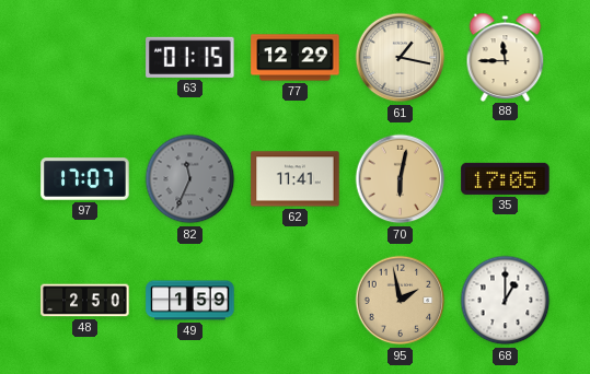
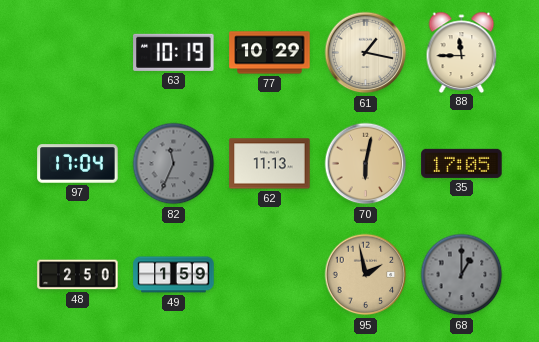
63: 01:15 -> 10:19 (174, 52)
77: 12:29 -> 10:29 (270, 53)
97: 17:07 -> 17:04 (78, 164)
62: 11:41 -> 11:13 (270, 164)
68 dial: white -> grey (462, 275)
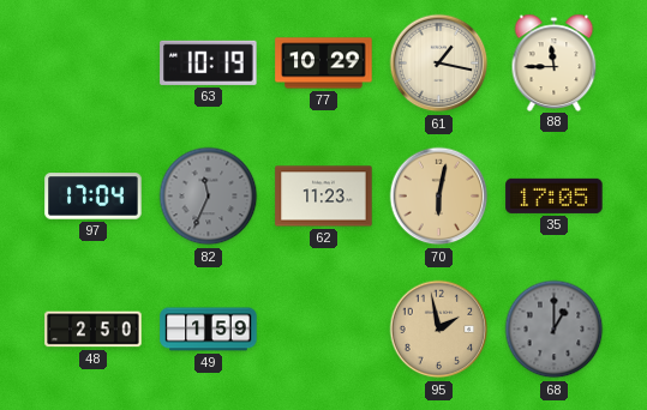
62: 11:13 -> 11:23 (324, 197)
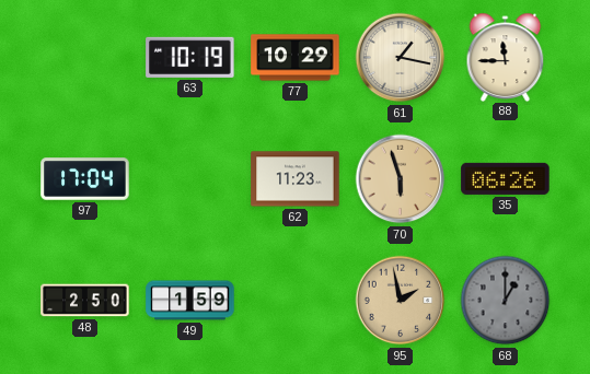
82: 11:34 -> none (209, 197)
70: 6:02 -> 5:57 (401, 179)
35: 17:05 -> 06:26 (506, 178)
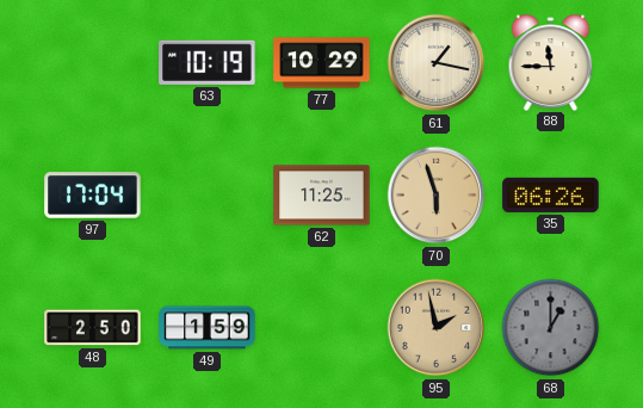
62: 11:23 -> 11:25 (322, 196)
